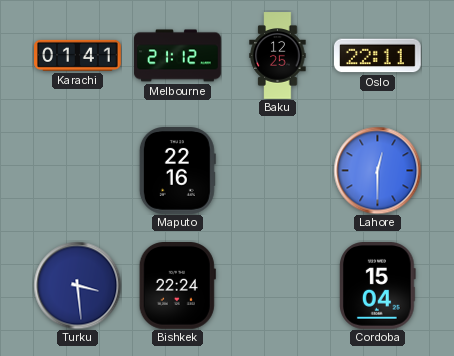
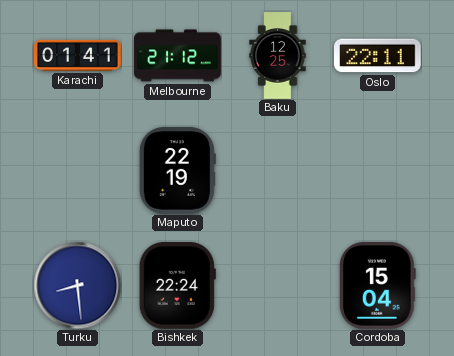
Maputo: 22:16 -> 22:19 (177, 171)
Lahore: 12:30 -> none (377, 170)
Turku: 3:29 -> 8:29 (77, 285)
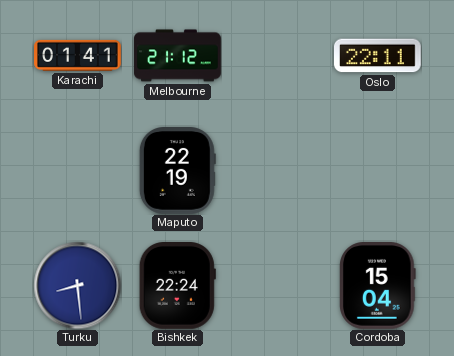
Baku: 12:25 -> none (278, 56)
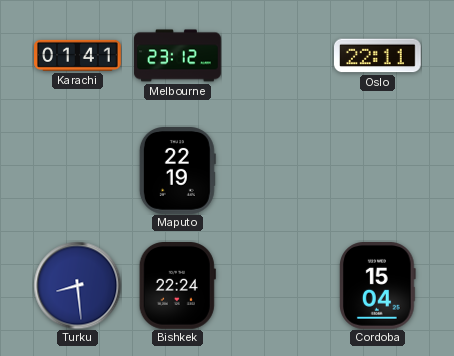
Melbourne: 21:12 -> 23:12 (178, 56)
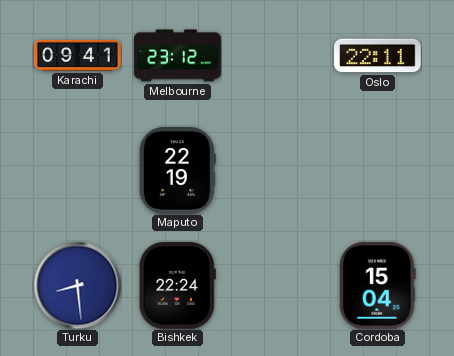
Karachi: 01:41 -> 09:41 (78, 55)
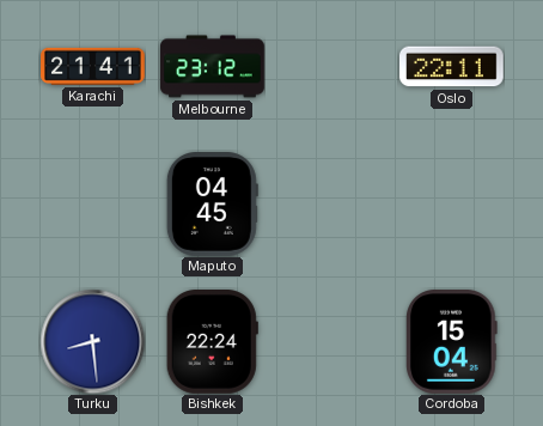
Karachi: 09:41 -> 21:41 (93, 66)
Maputo: 22:19 -> 04:45 (212, 205)
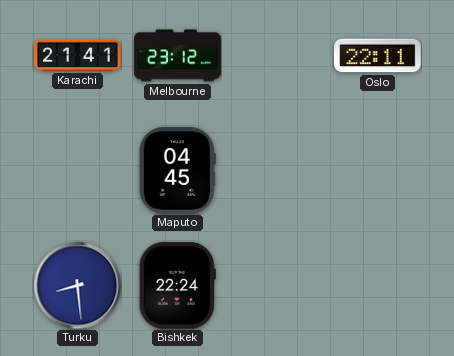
Cordoba: 15:04 -> none (452, 342)
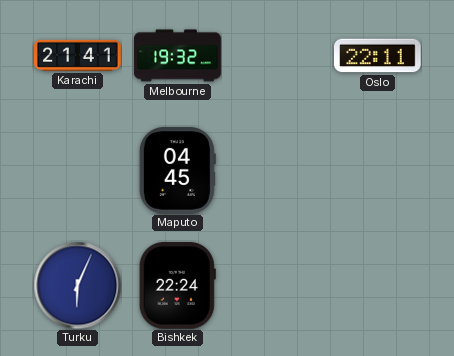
Melbourne: 23:12 -> 19:32 (178, 56)
Turku: 8:29 -> 6:04 (77, 285)
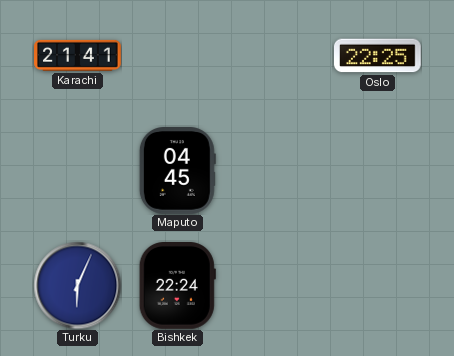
Melbourne: 19:32 -> none (178, 56)
Oslo: 22:11 -> 22:25 (378, 56)
